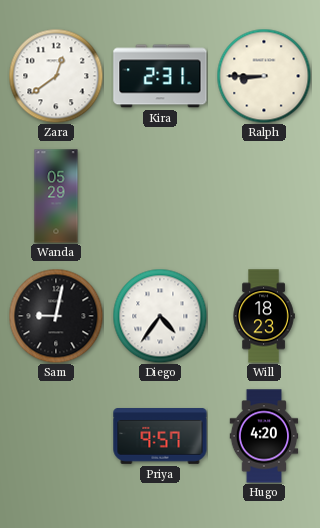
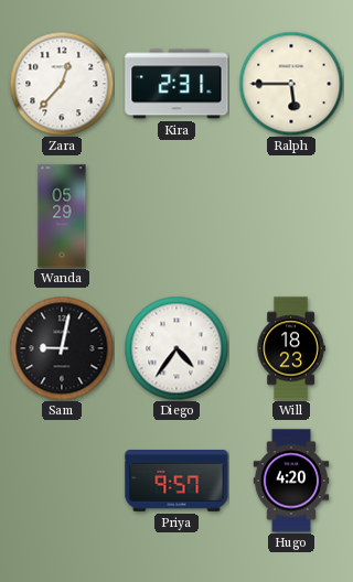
Zara: 12:39 -> 12:37 (62, 84)
Ralph: 8:45 -> 5:45 (291, 84)
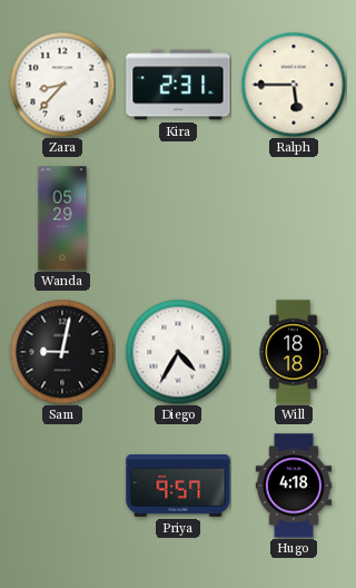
Zara: 12:37 -> 8:37 (62, 85)
Diego: 4:36 -> 4:35 (178, 352)
Will: 18:23 -> 18:18 (294, 352)
Hugo: 4:20 -> 4:18 (294, 486)
